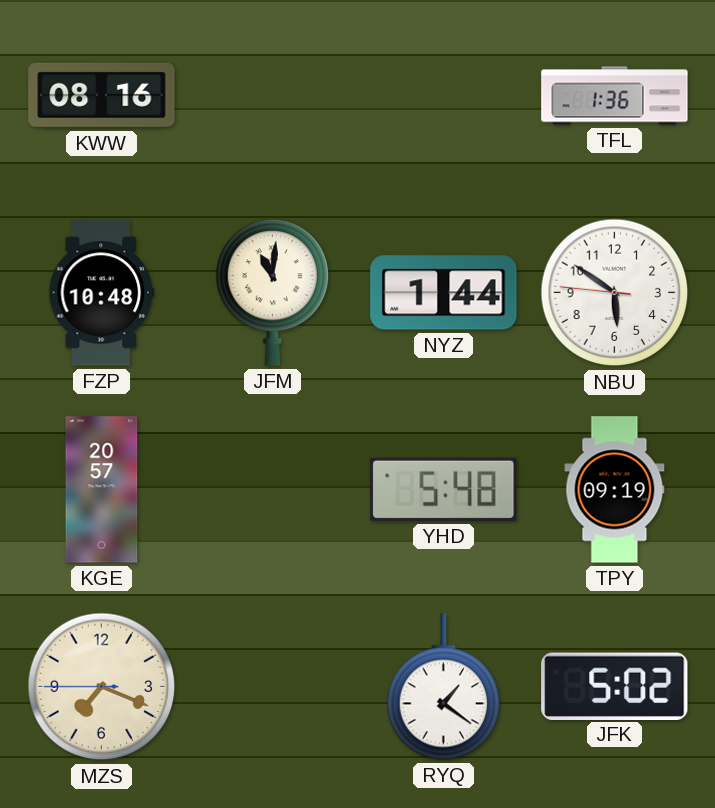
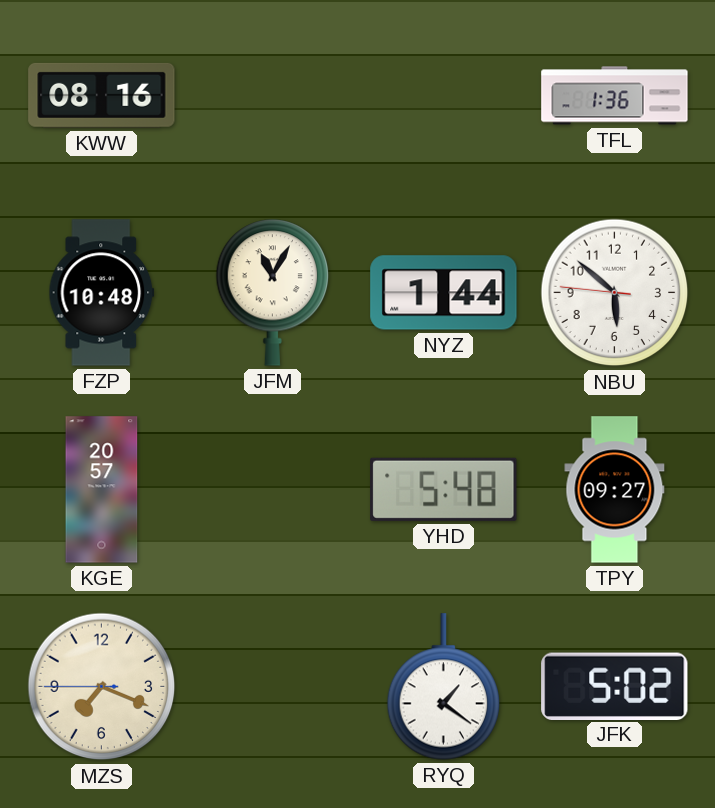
JFM: 11:01 -> 11:05 (273, 293)
NBU: 5:50 -> 5:51 (615, 293)
TPY: 09:19 -> 09:27 (615, 490)
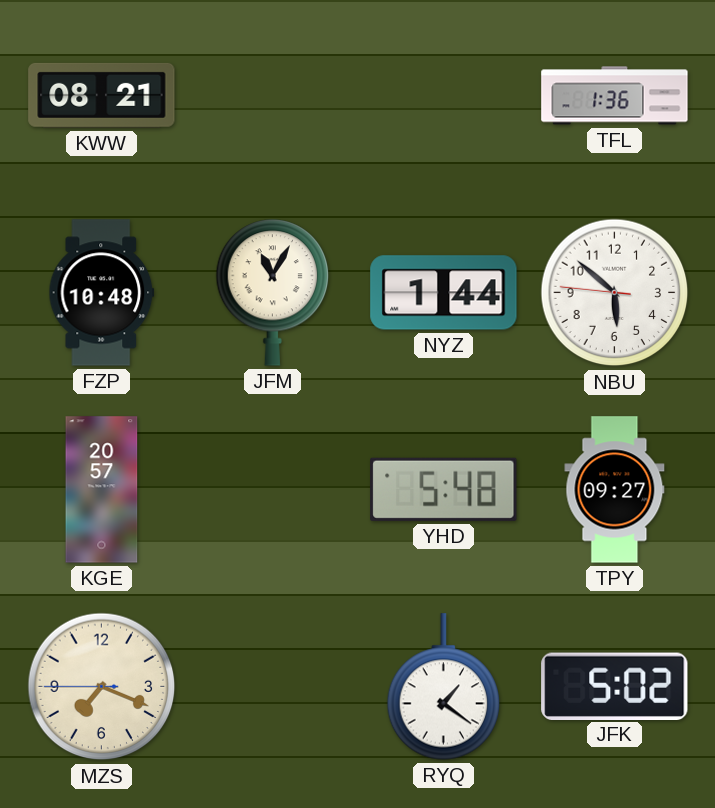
KWW: 08:16 -> 08:21 (102, 95)
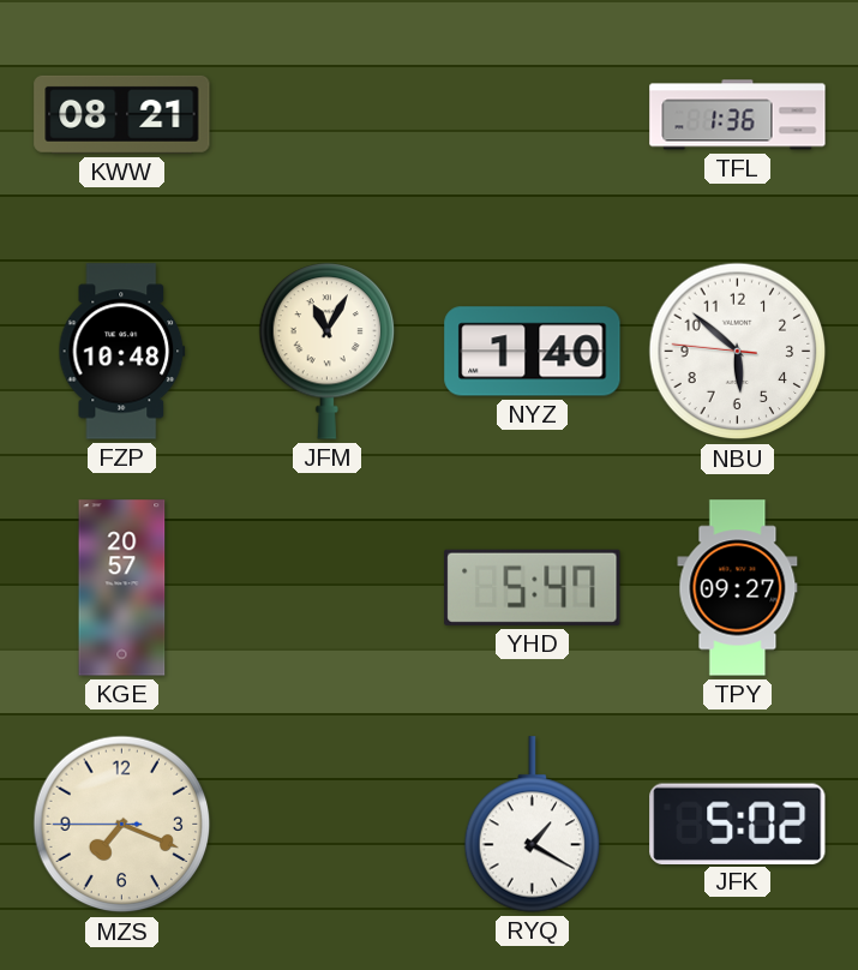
NYZ: 1:44 -> 1:40 (533, 352)
YHD: 5:48 -> 5:47 (533, 587)
RYQ: 1:21 -> 1:20 (533, 825)
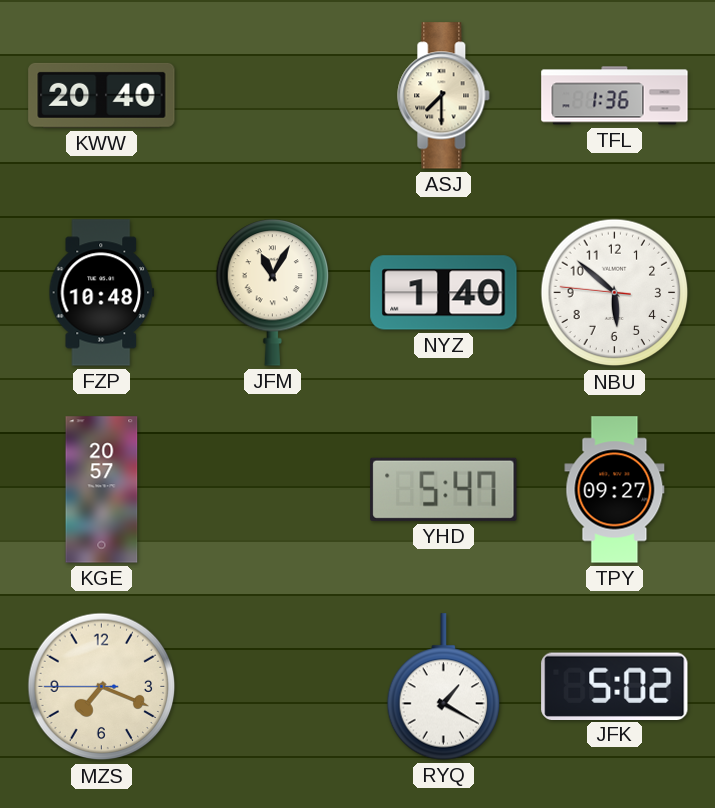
KWW: 08:21 -> 20:40 (102, 95)
ASJ: none -> 7:30 (444, 96)
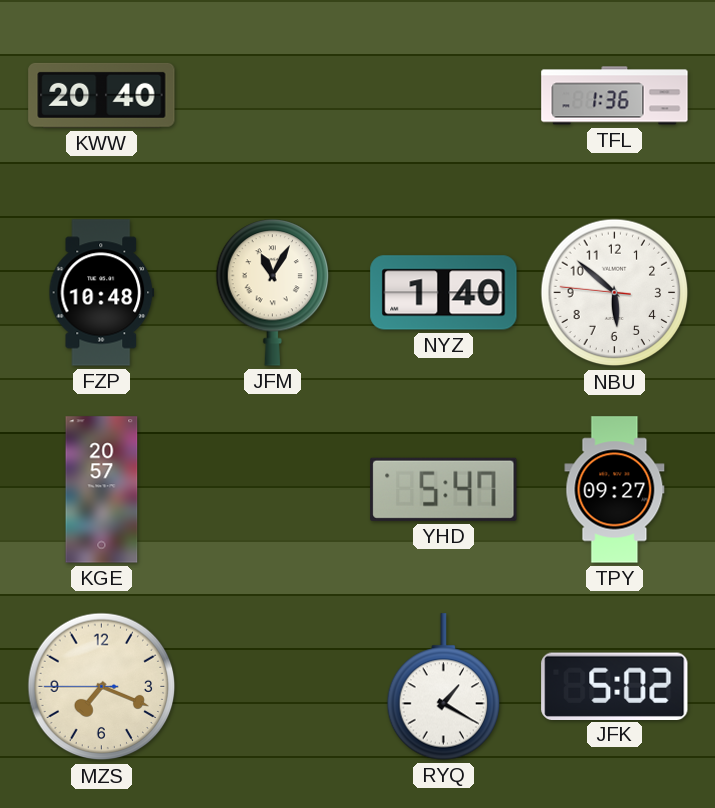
ASJ: 7:30 -> none (444, 96)
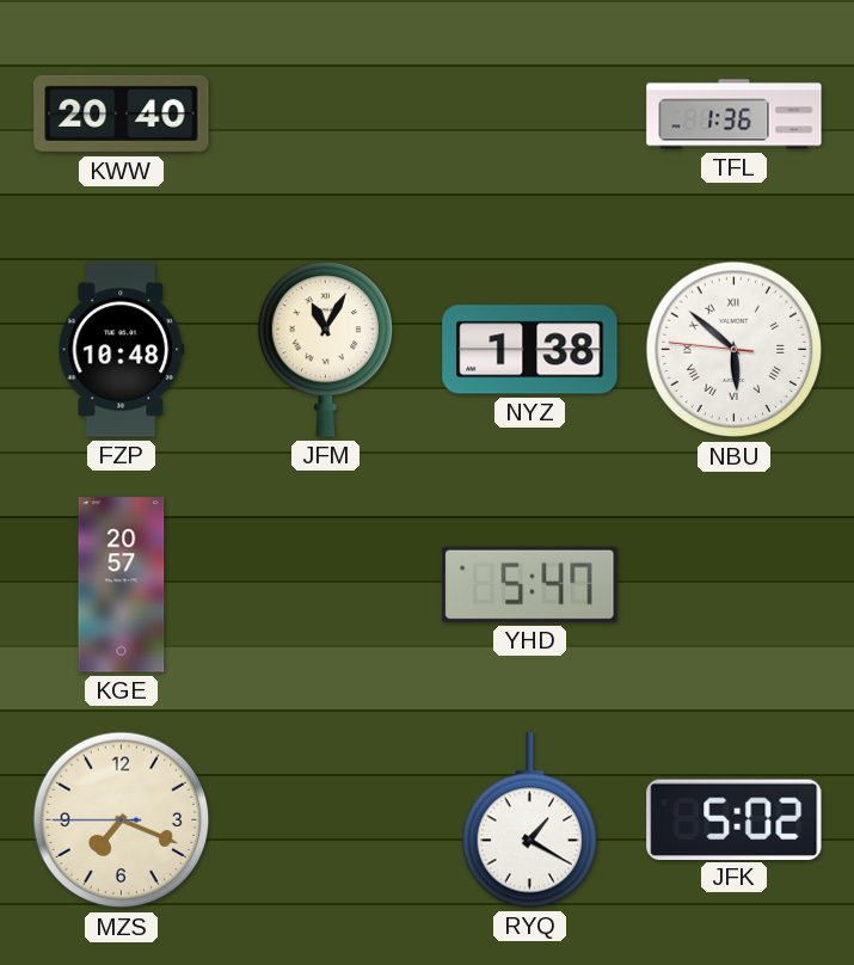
NYZ: 1:40 -> 1:38 (530, 350)
NBU numerals: Arabic -> Roman (735, 350)
TPY: 09:27 -> none (615, 490)
